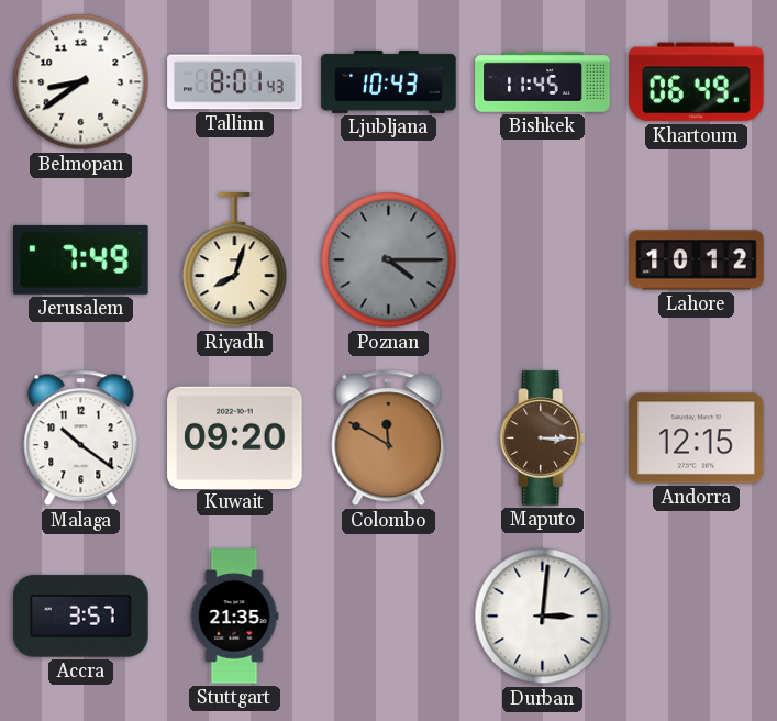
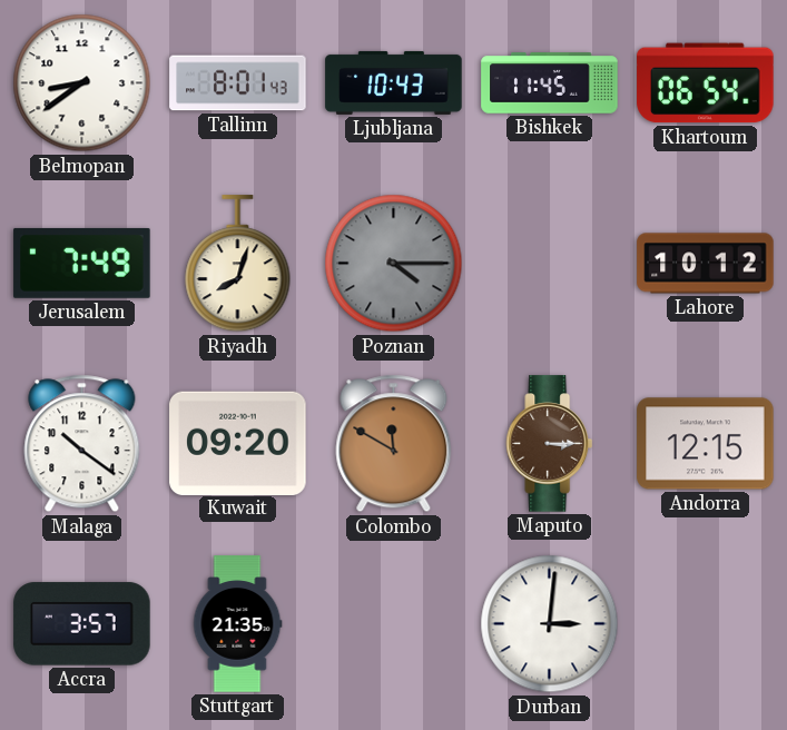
Khartoum: 06:49 -> 06:54 (706, 83)
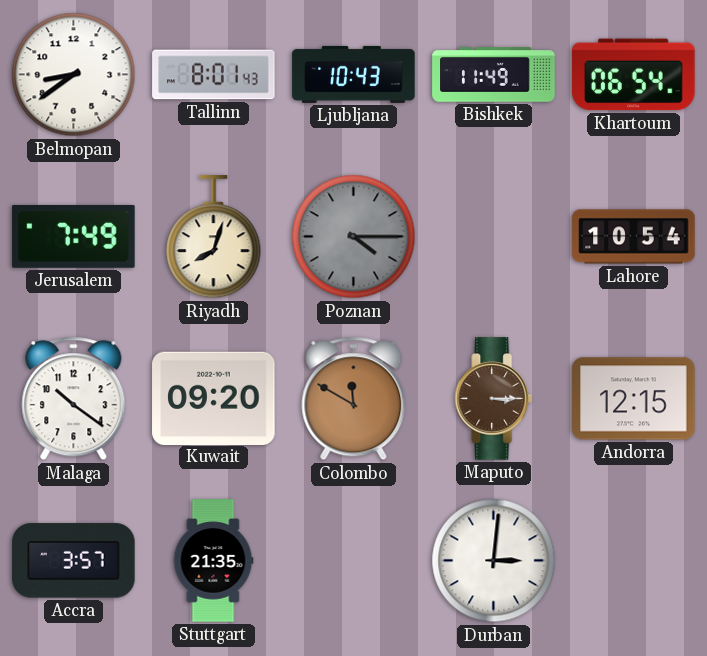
Bishkek: 11:45 -> 11:49 (494, 75)
Lahore: 10:12 -> 10:54 (634, 237)
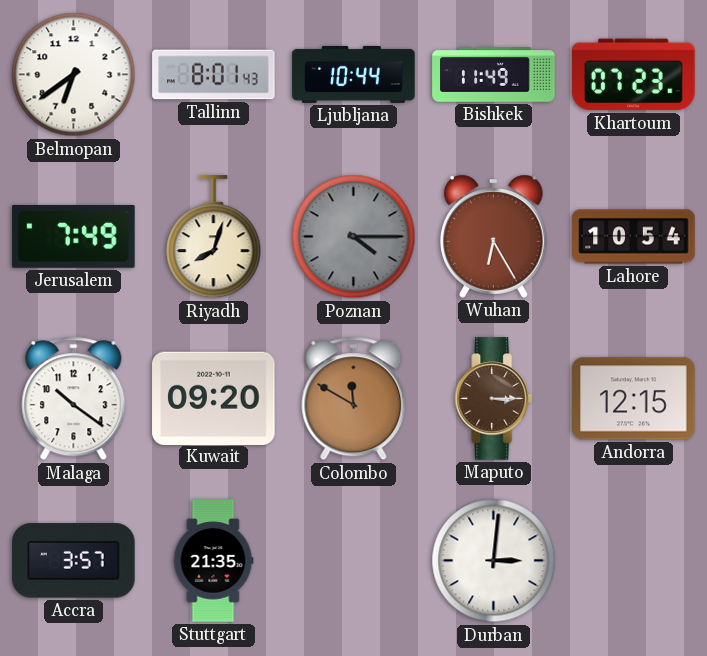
Belmopan: 8:39 -> 6:39 (74, 75)
Ljubljana: 10:43 -> 10:44 (354, 74)
Khartoum: 06:54 -> 07:23 (634, 75)
Wuhan: none -> 6:25 (494, 236)
